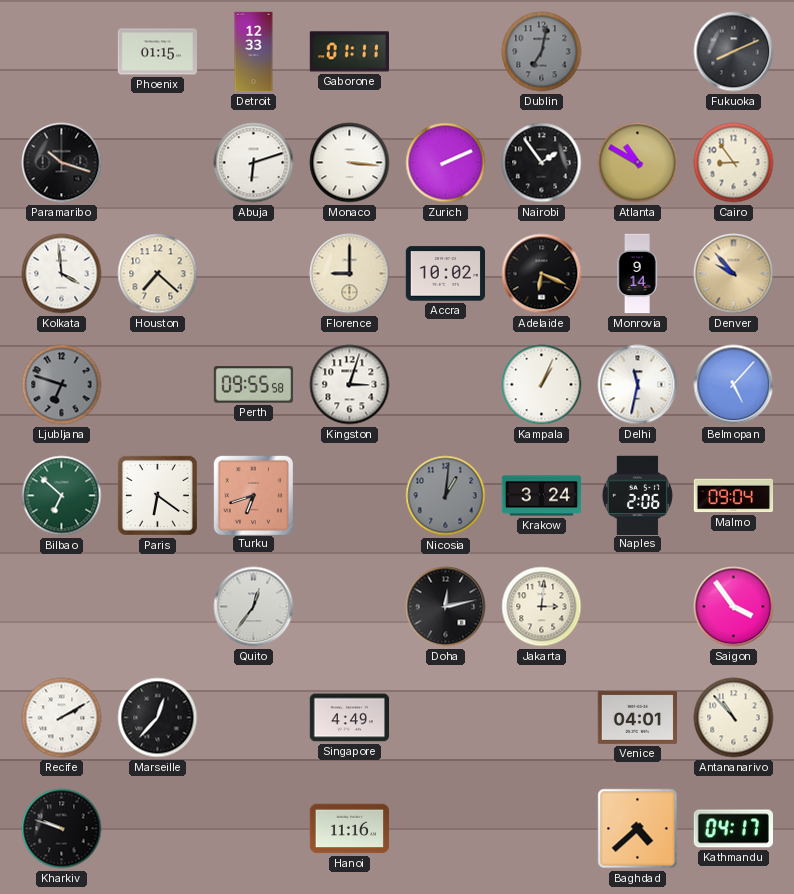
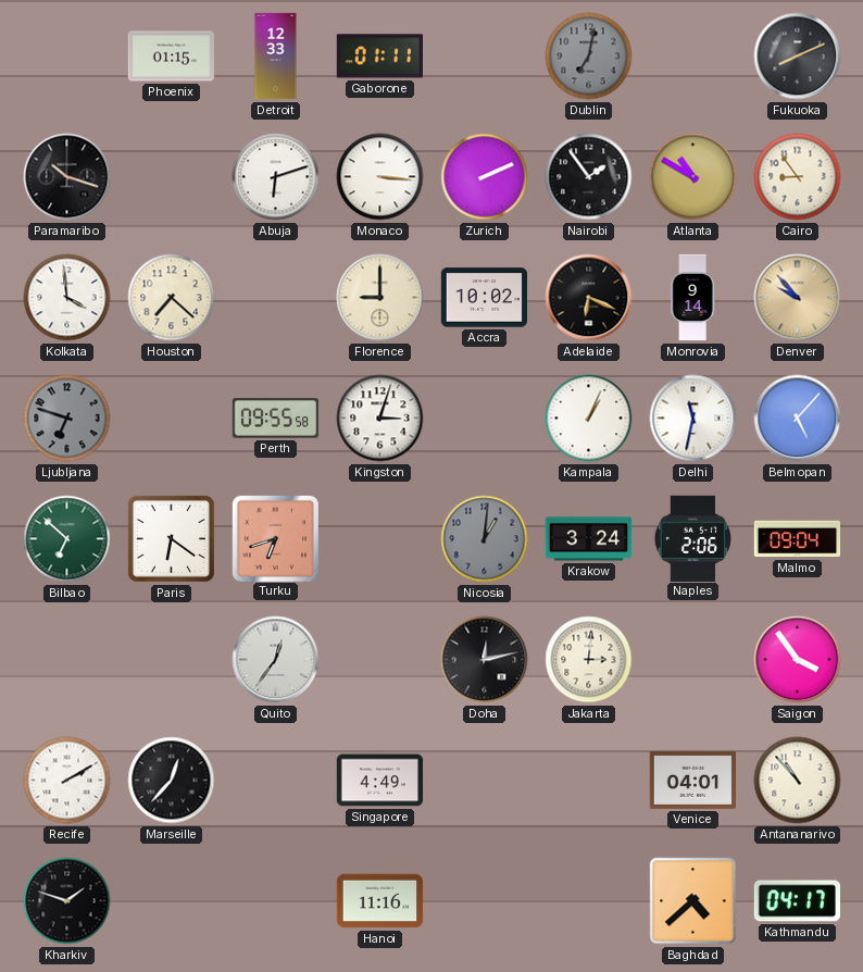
Kharkiv: 9:48 -> 1:48 (67, 901)
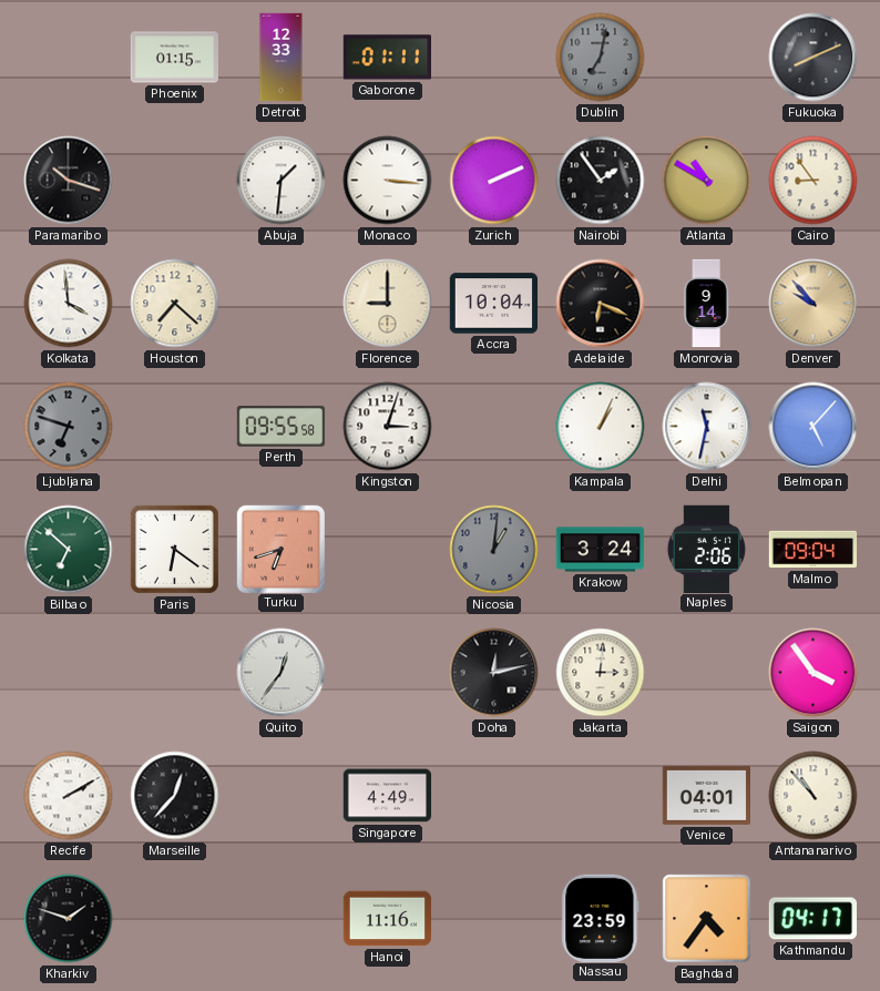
Abuja: 6:12 -> 1:31 (282, 181)
Accra: 10:02 -> 10:04 (493, 304)
Nassau: none -> 23:59 (601, 918)
Baghdad: 4:38 -> 4:36 (707, 919)
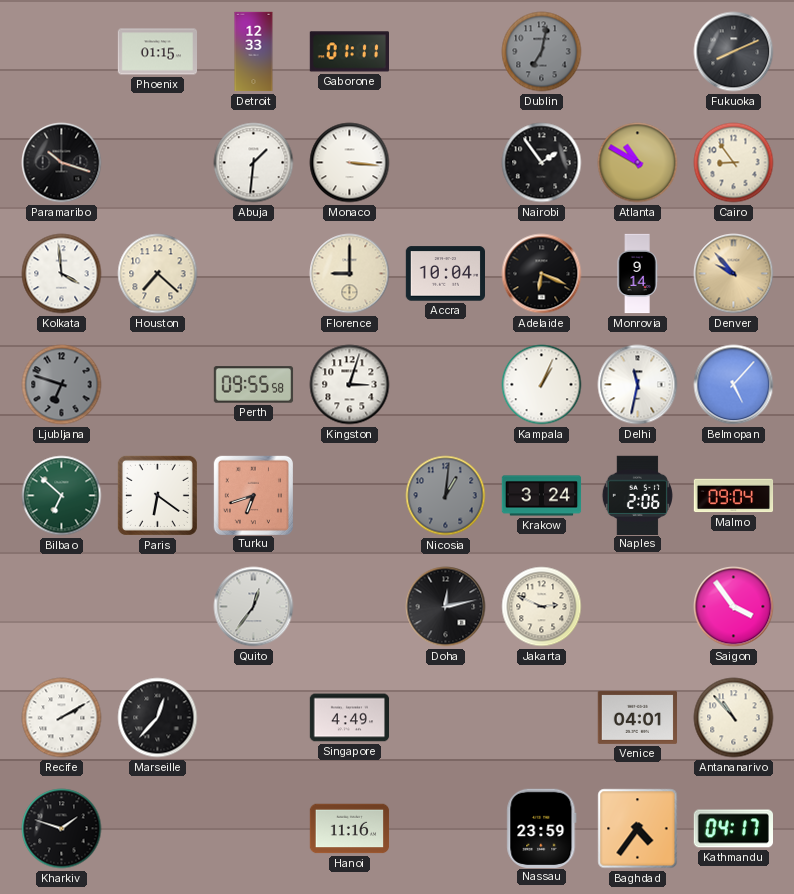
Zurich: 2:11 -> none (494, 181)
Jakarta: 3:01 -> 2:49 (542, 607)
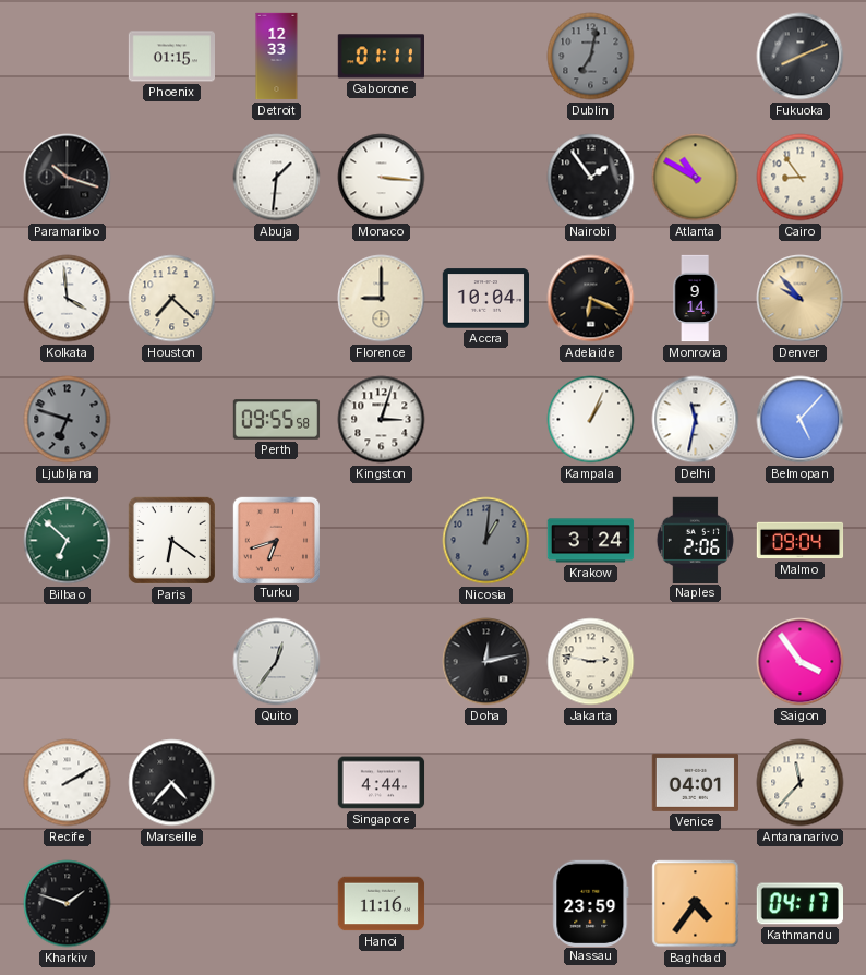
Jakarta: 2:49 -> 2:47 (591, 662)
Marseille: 12:37 -> 4:37 (172, 783)
Singapore: 4:49 -> 4:44 (382, 783)
Antananarivo: 10:53 -> 11:37 (801, 783)
